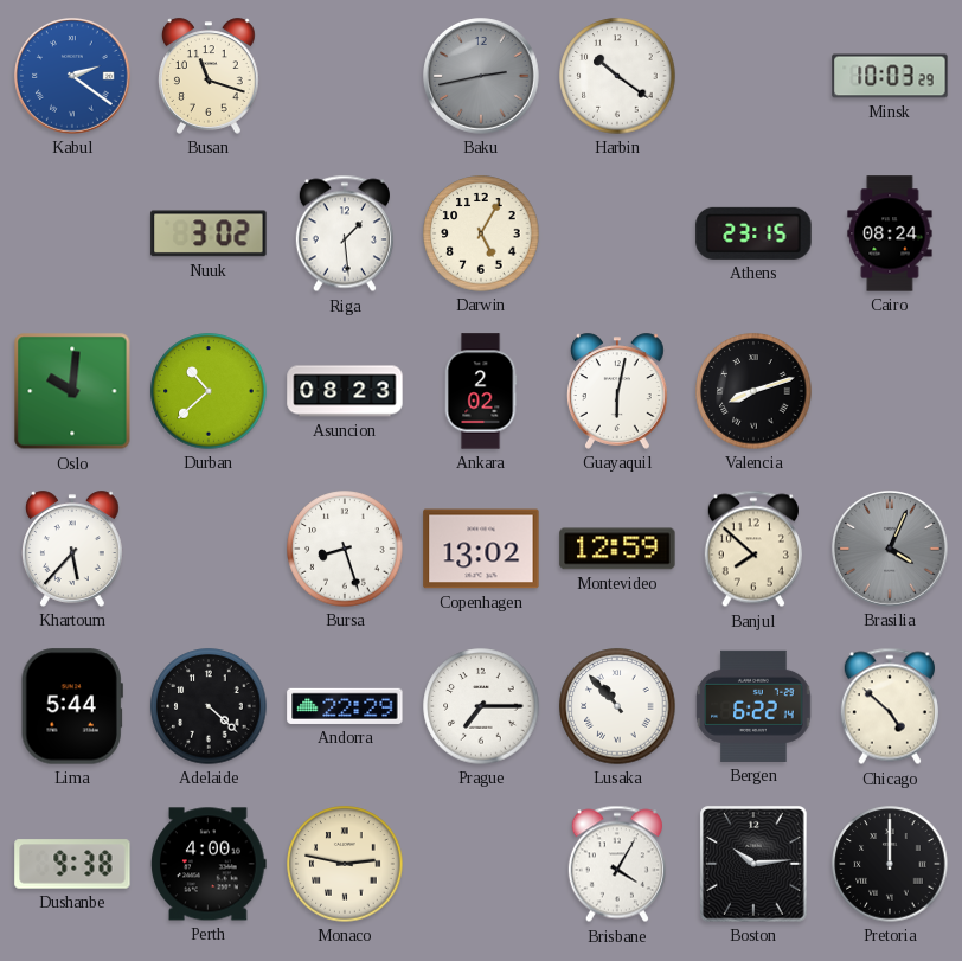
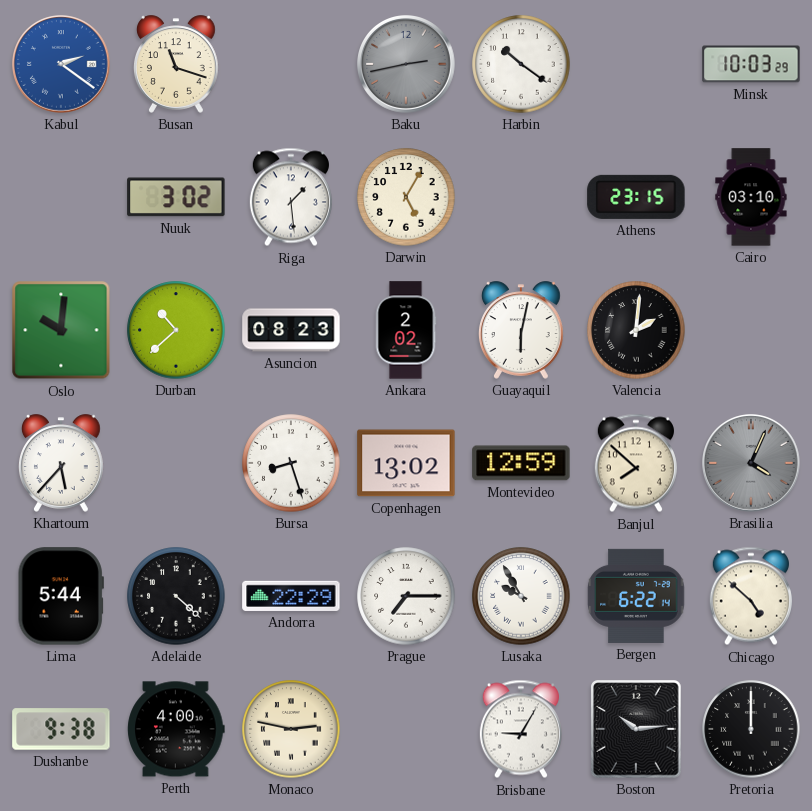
Cairo: 08:24 -> 03:10 (751, 197)
Valencia: 8:12 -> 2:01 (636, 330)
Lusaka: 10:53 -> 9:55 (521, 596)
Brisbane: 4:05 -> 9:05 (521, 729)
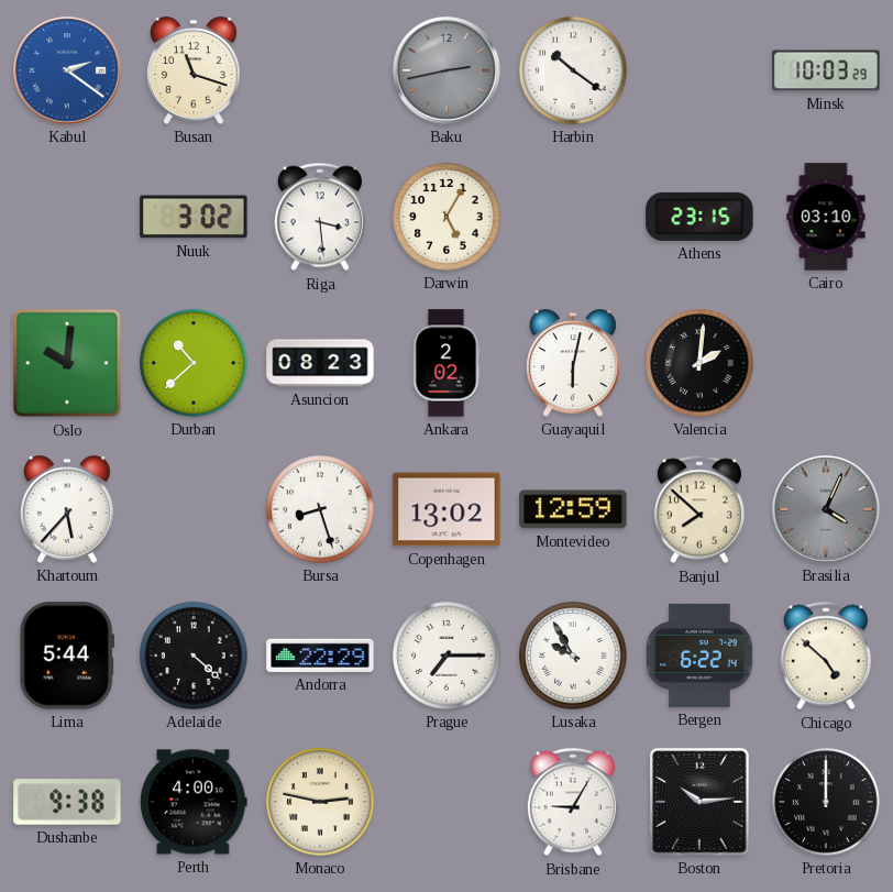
Riga: 1:29 -> 3:29 (320, 217)
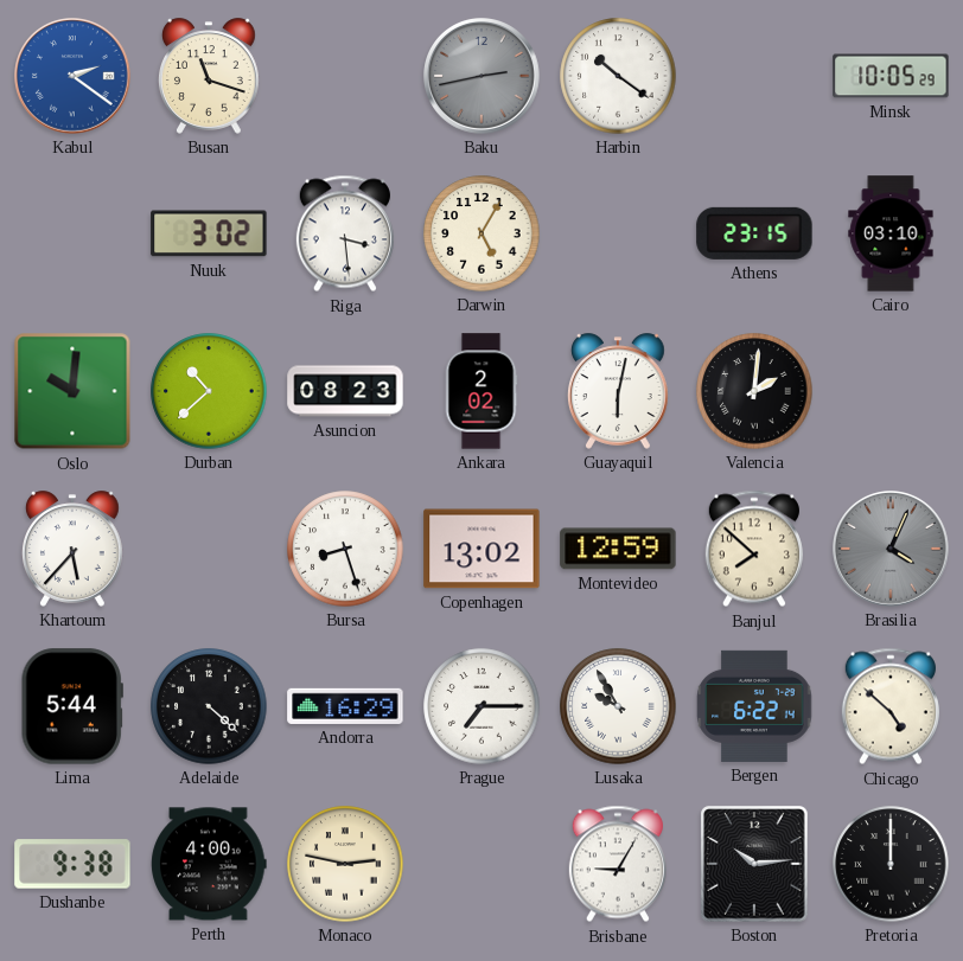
Minsk: 10:03 -> 10:05 (891, 76)
Andorra: 22:29 -> 16:29 (345, 706)
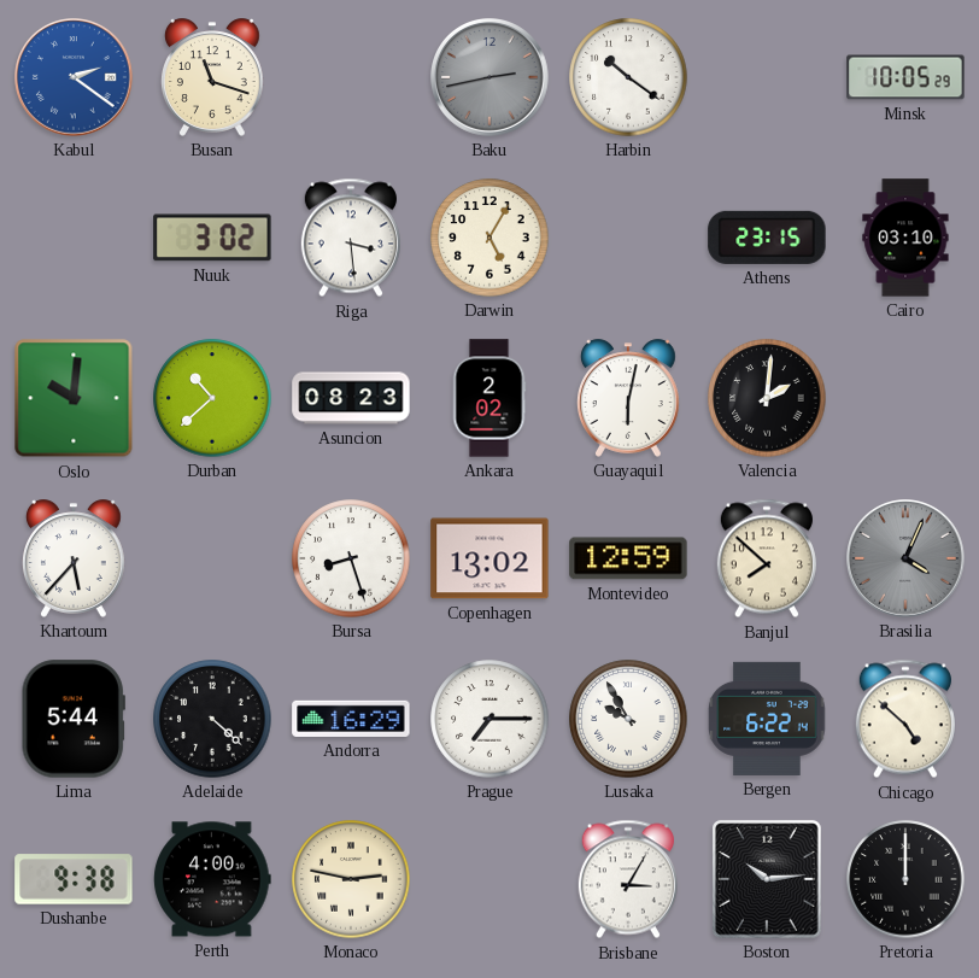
Brisbane: 9:05 -> 3:05 (628, 879)
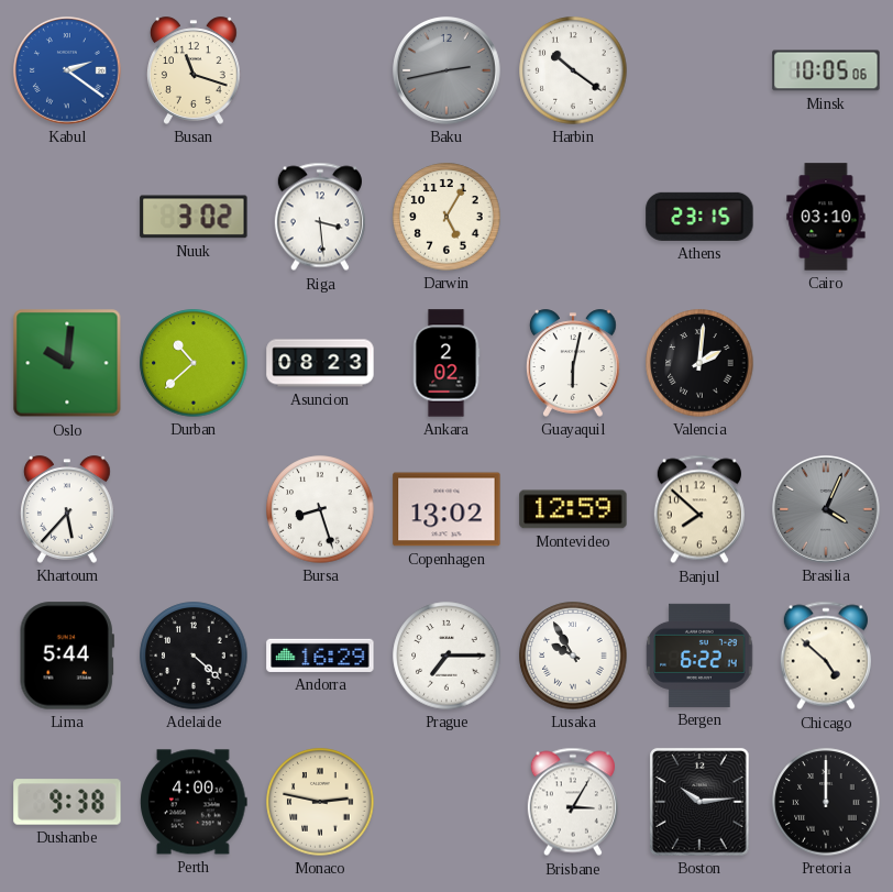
Minsk: 10:05:29 -> 10:05:06 (826, 70)
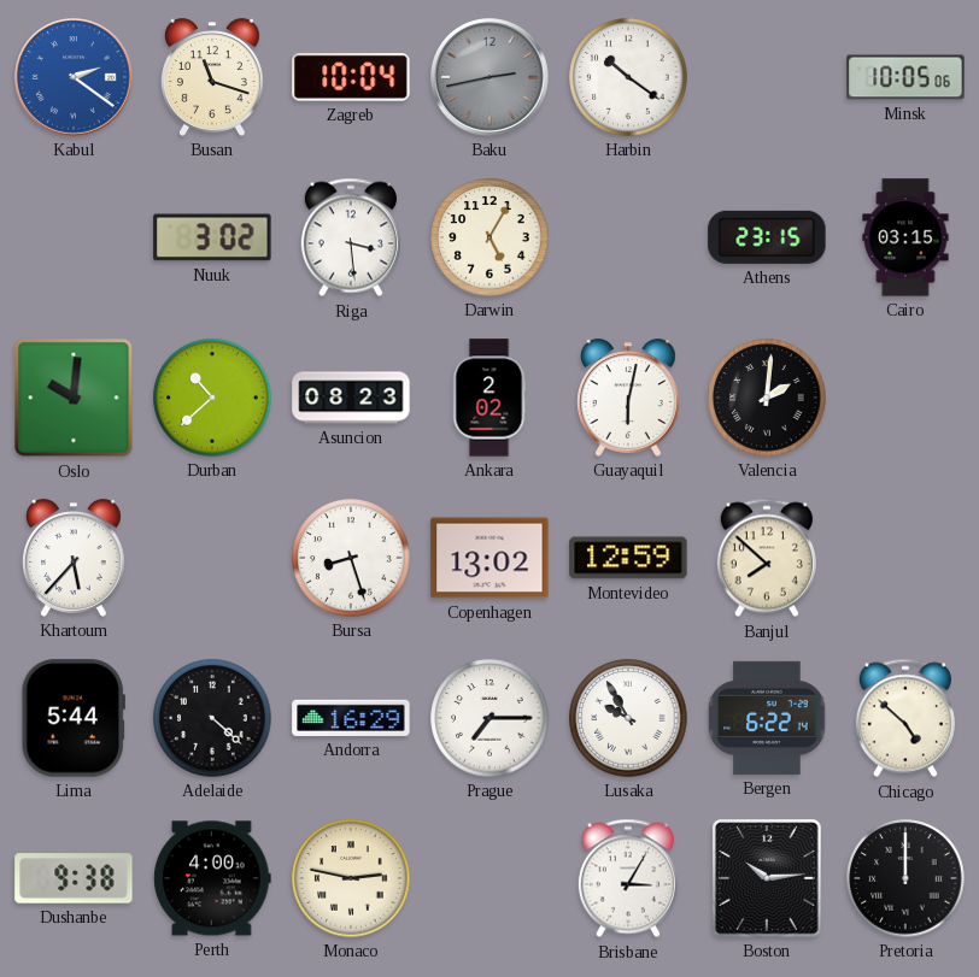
Zagreb: none -> 10:04 (351, 78)
Cairo: 03:10 -> 03:15 (905, 237)
Brasilia: 4:04 -> none (827, 510)
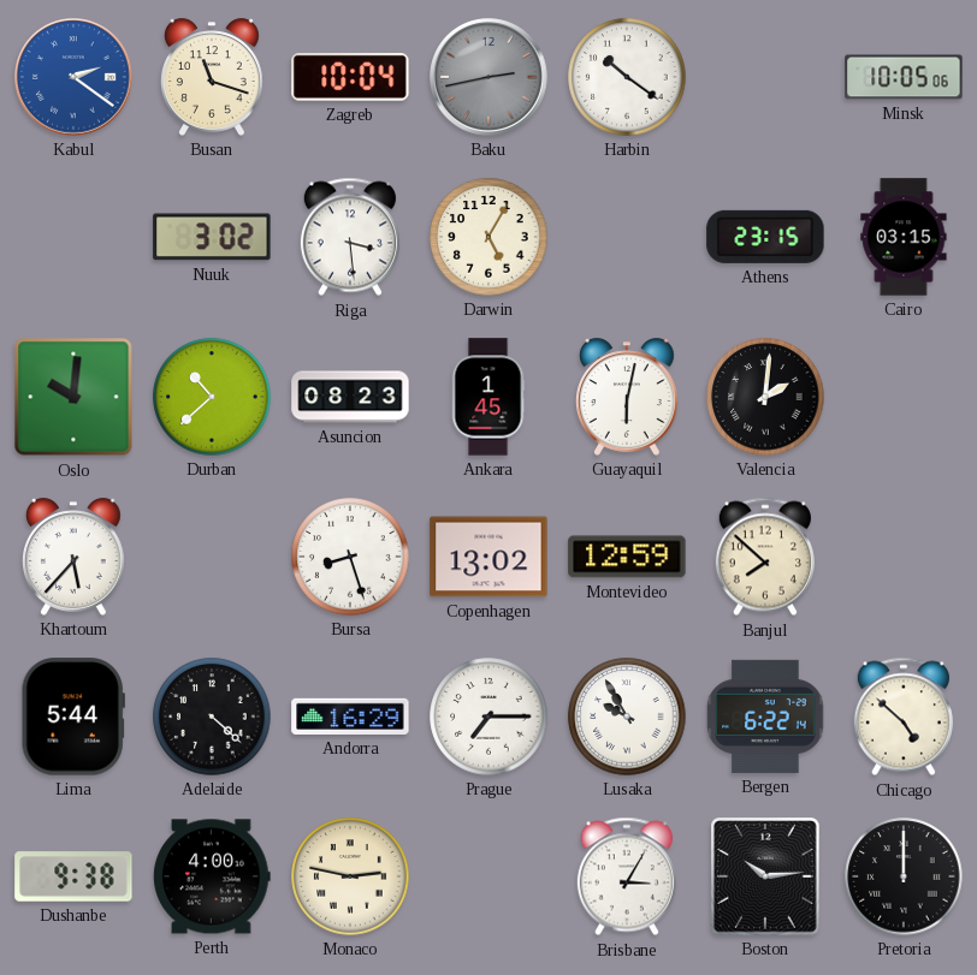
Ankara: 2:02 -> 1:45 (488, 397)
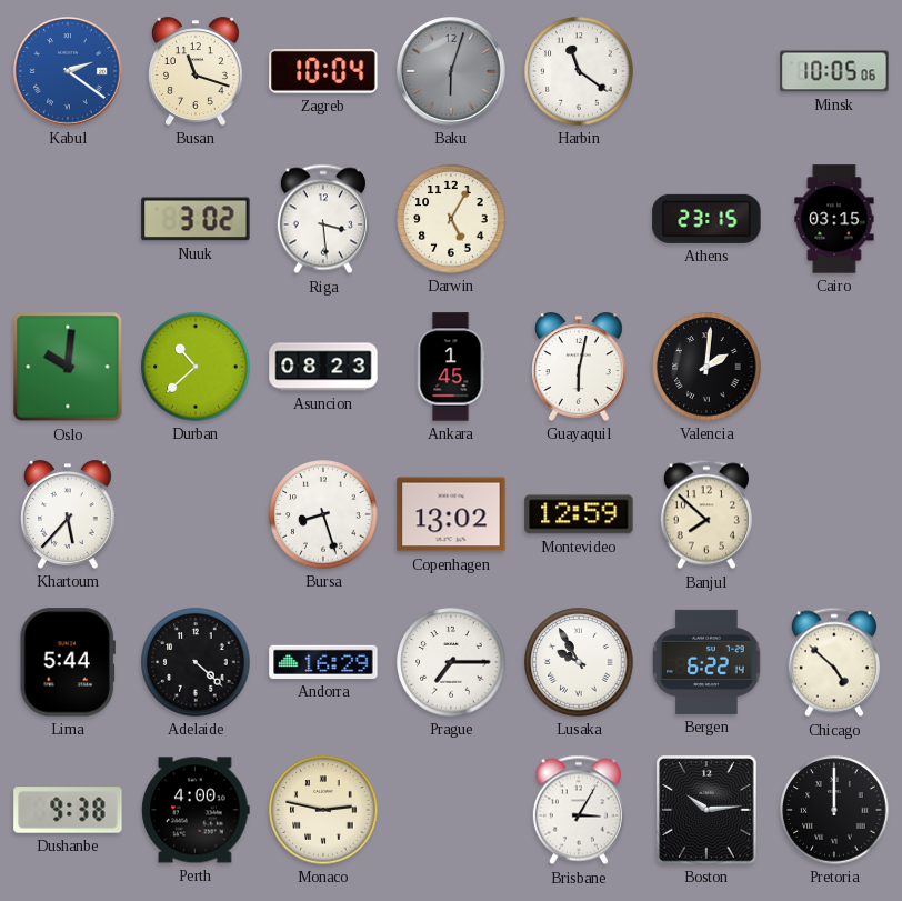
Baku: 2:43 -> 6:03 (452, 72)
Harbin: 10:21 -> 11:21 (579, 71)
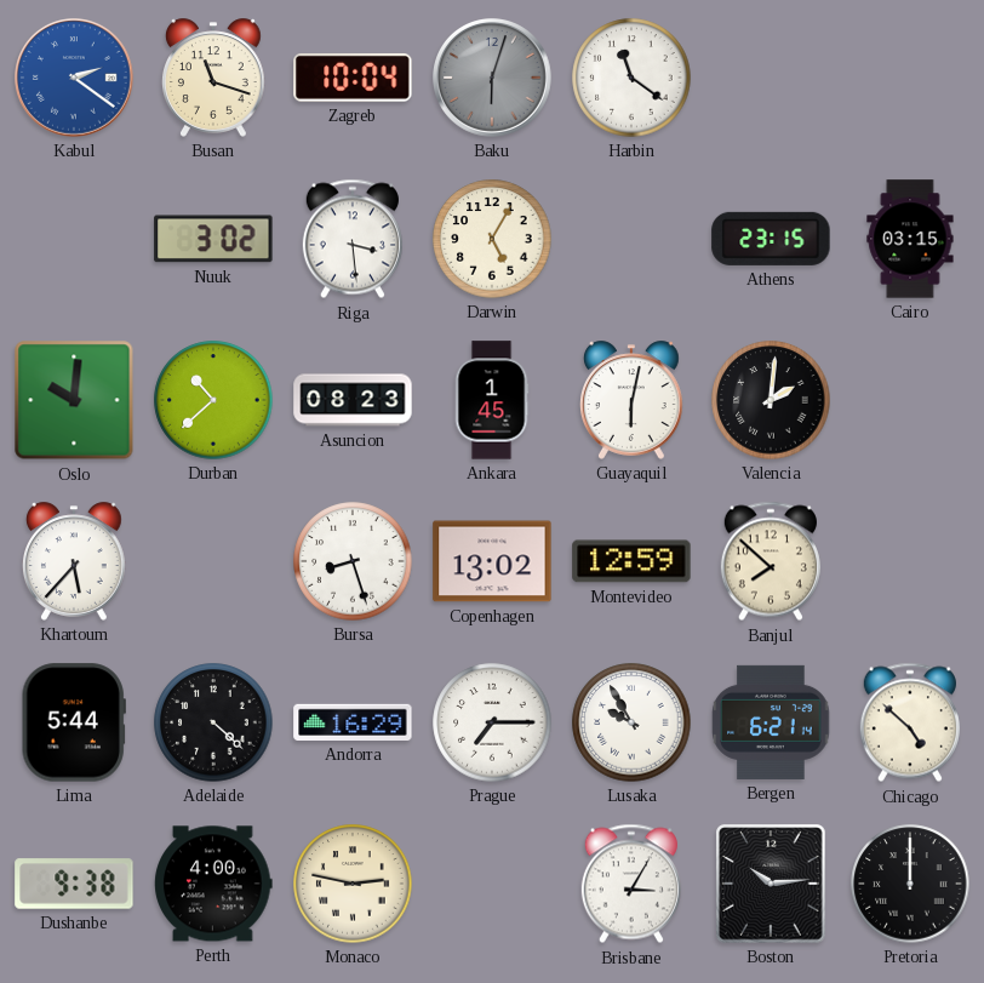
Minsk: 10:05 -> none (834, 71)
Bergen: 6:22 -> 6:21 (771, 722)
